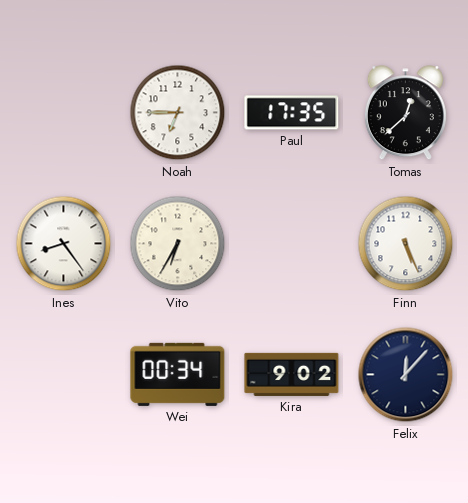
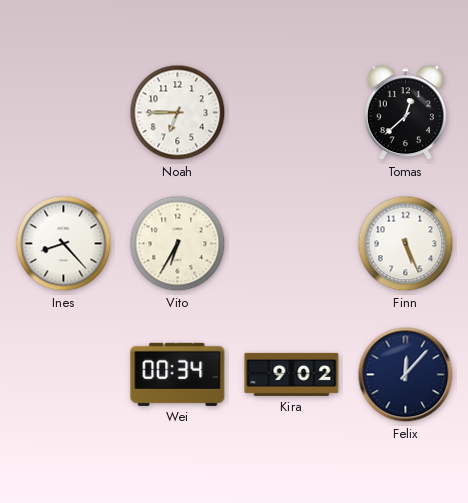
Paul: 17:35 -> none (292, 113)
Ines: 8:24 -> 8:23 (64, 244)
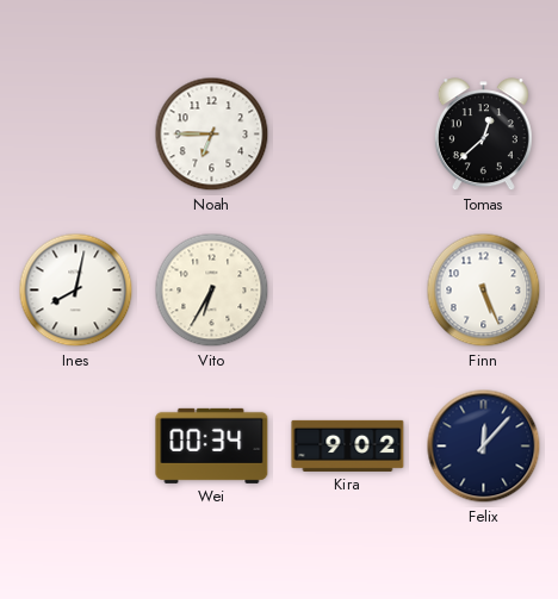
Ines: 8:23 -> 8:02 (76, 291)
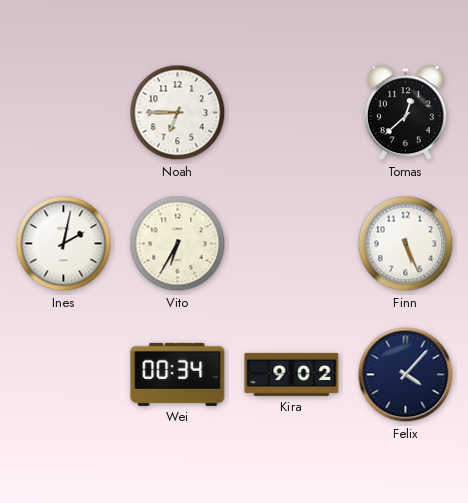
Ines: 8:02 -> 2:02 (64, 244)
Felix: 12:07 -> 4:07 (406, 375)
